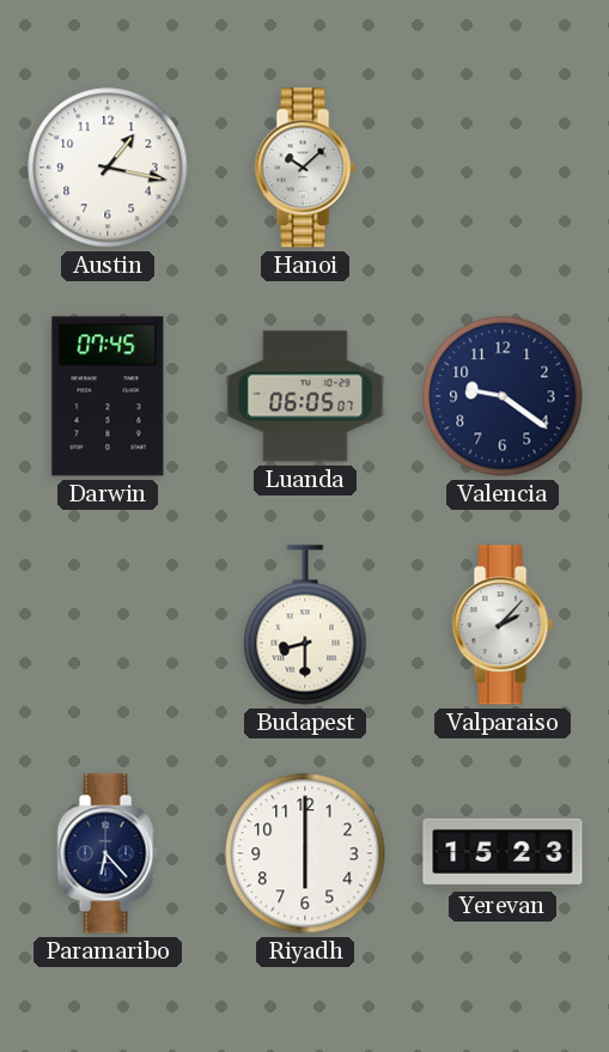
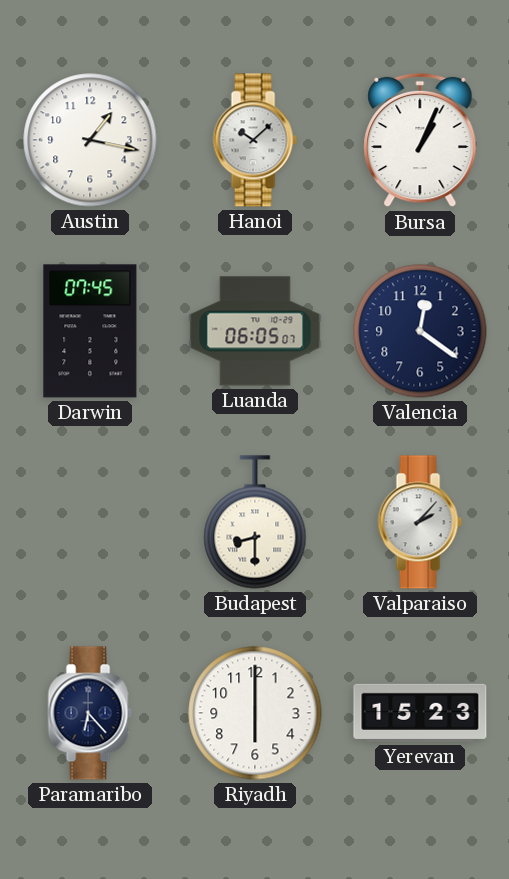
Bursa: none -> 1:04 (420, 140)
Valencia: 9:21 -> 12:21 (420, 331)
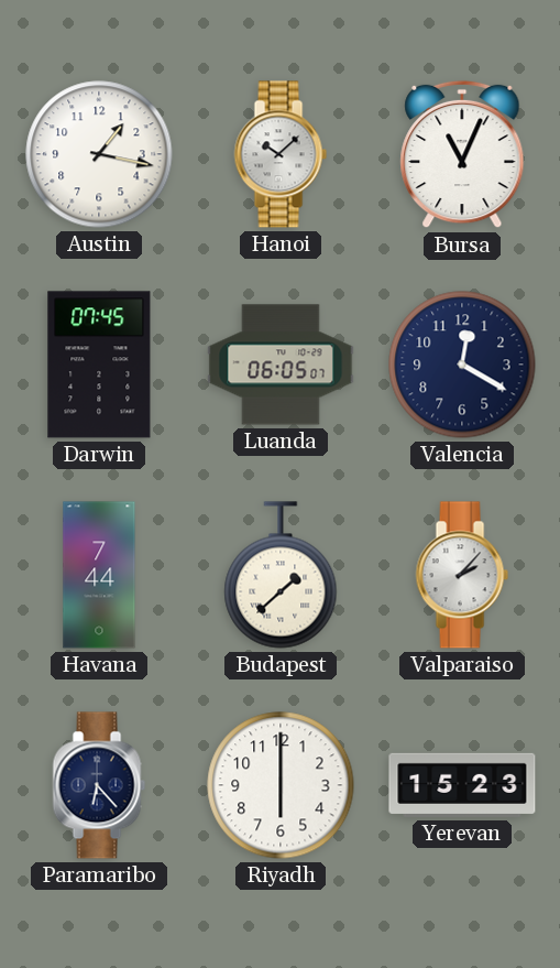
Bursa: 1:04 -> 11:04 (462, 154)
Valencia: 12:21 -> 12:20 (462, 365)
Havana: none -> 7:44 (99, 575)
Budapest: 8:30 -> 1:38 (281, 575)
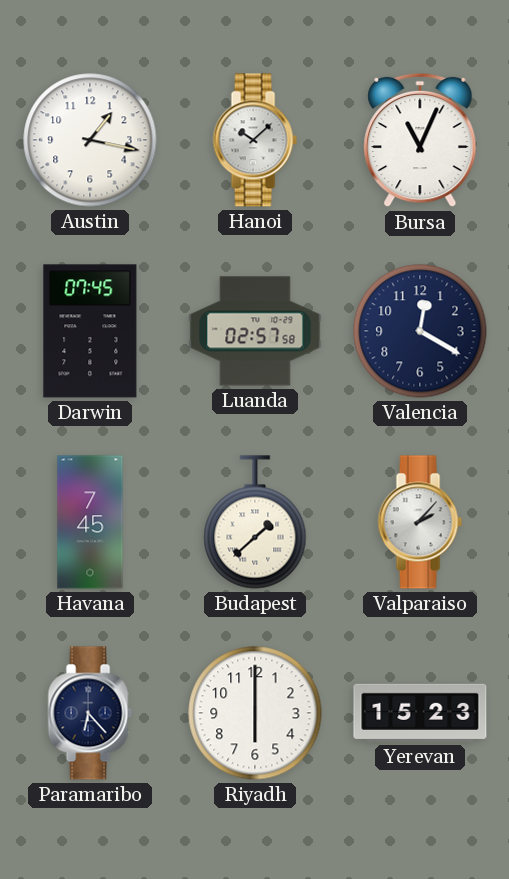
Luanda: 06:05 -> 02:57 (255, 331)
Havana: 7:44 -> 7:45 (90, 522)
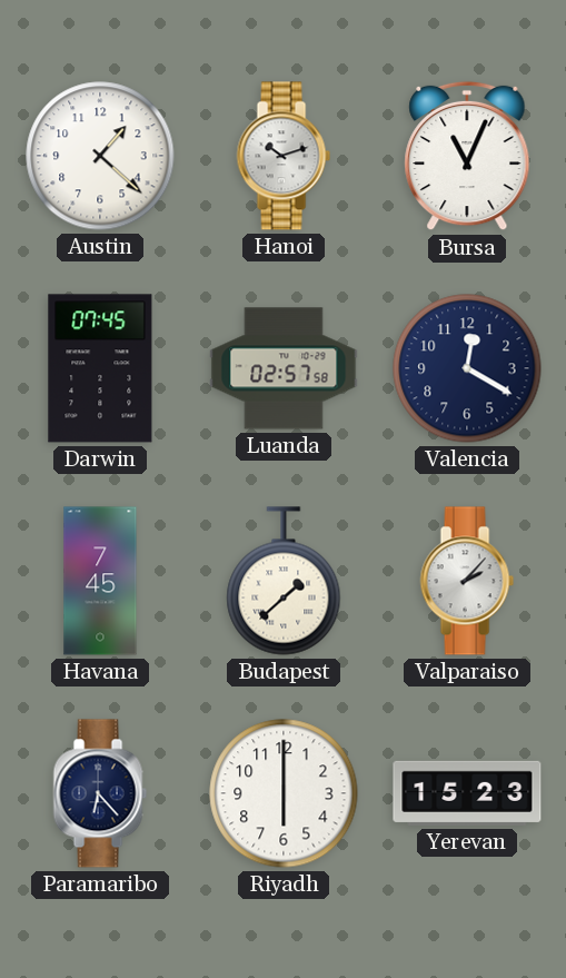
Austin: 1:17 -> 1:22 (100, 156)
Hanoi: 10:08 -> 10:12 (284, 156)
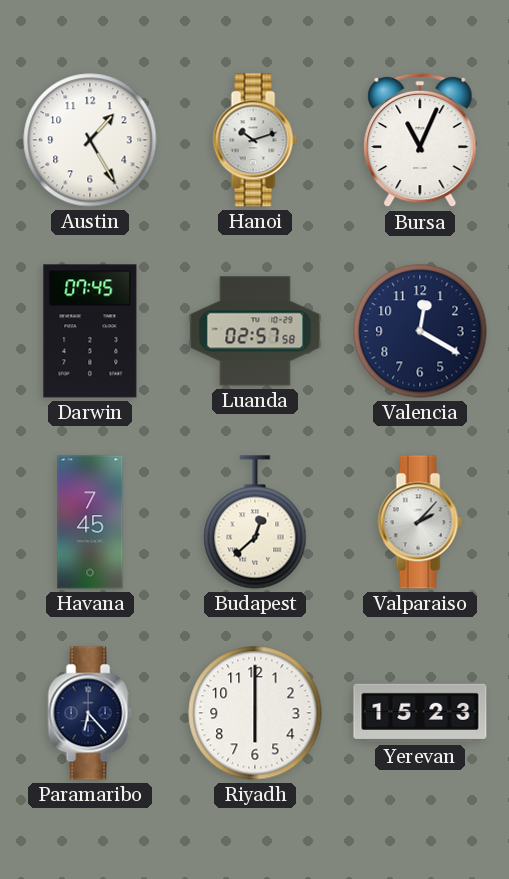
Austin: 1:22 -> 1:25 (90, 140)
Budapest: 1:38 -> 12:38 (255, 522)
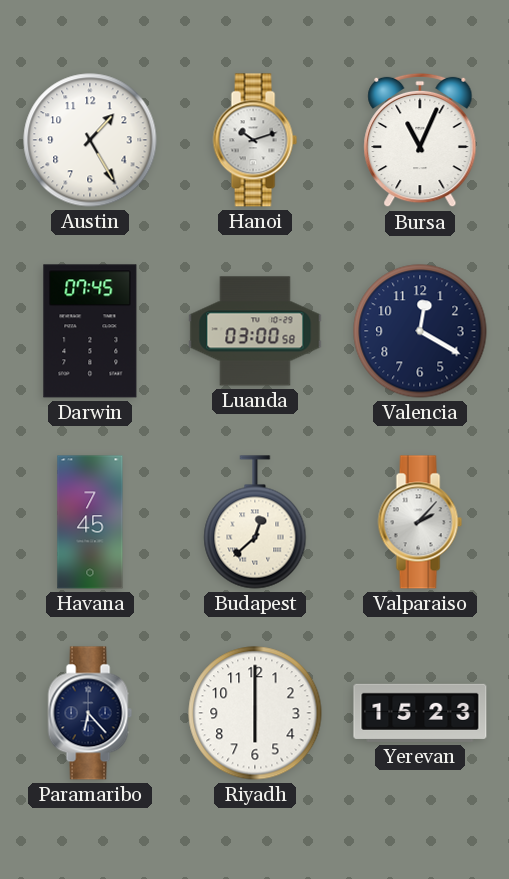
Luanda: 02:57 -> 03:00 (255, 331)
